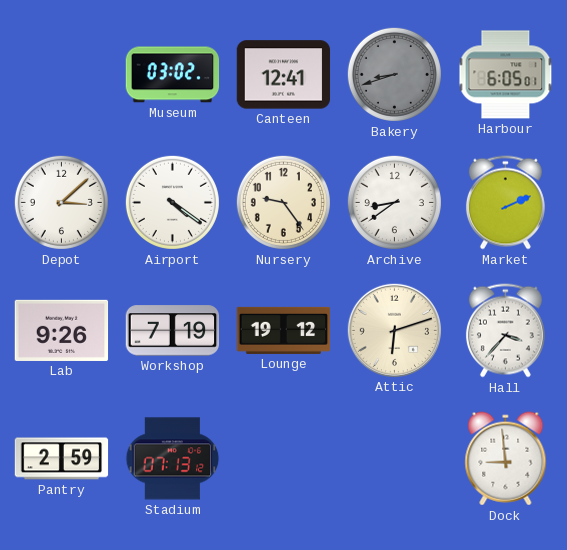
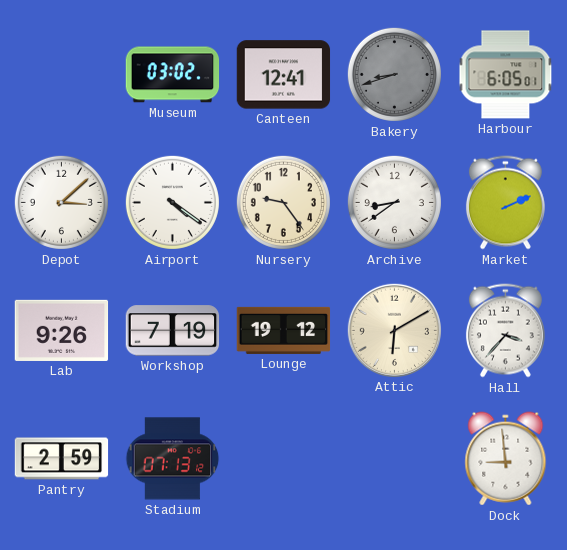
Attic: 6:12 -> 6:10 (394, 330)
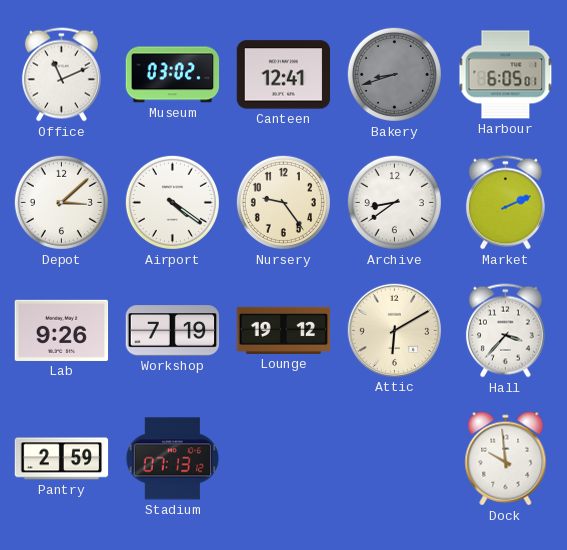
Office: none -> 11:11 (61, 75)
Dock: 8:59 -> 9:59 (506, 459)
